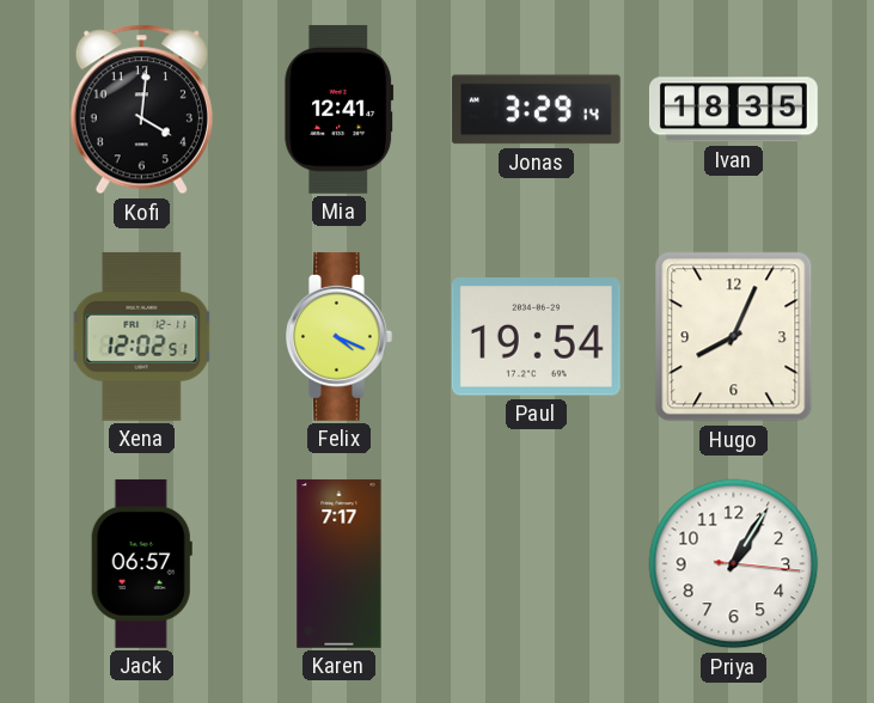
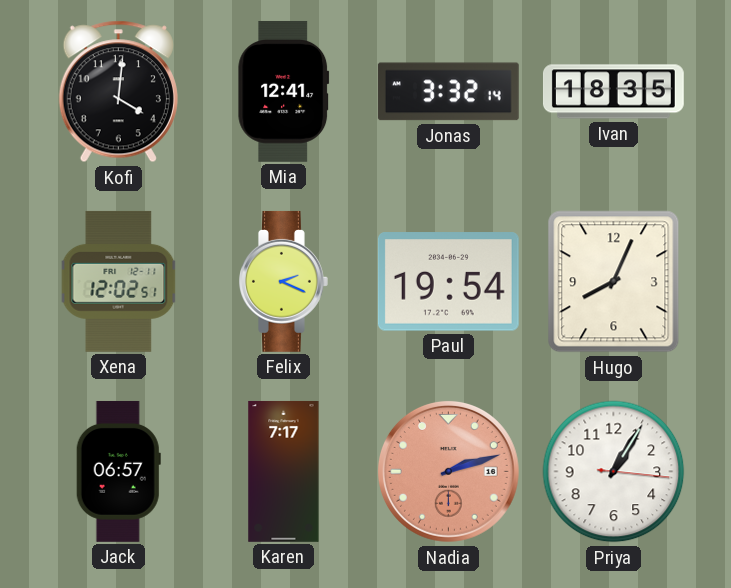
Jonas: 3:29 -> 3:32 (448, 92)
Felix: 4:19 -> 2:19 (284, 281)
Nadia: none -> 2:12 (448, 471)
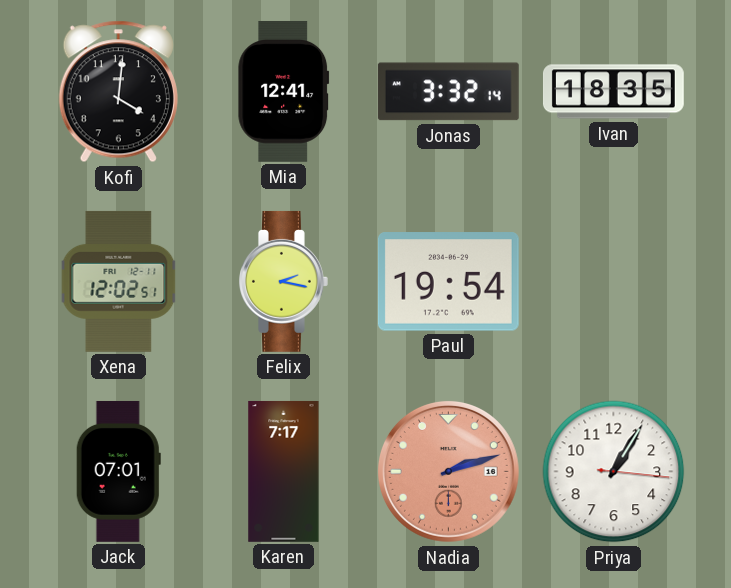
Felix: 2:19 -> 2:17 (284, 281)
Hugo: 8:04 -> none (614, 282)
Jack: 06:57 -> 07:01 (118, 471)
